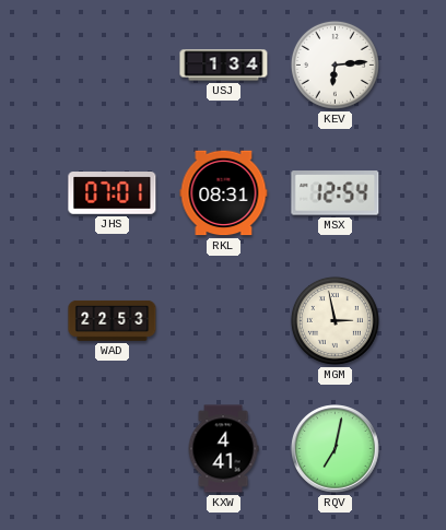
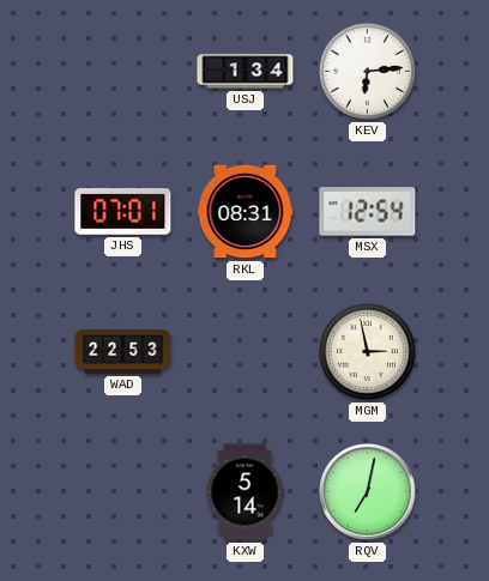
KXW: 4:41 -> 5:14 (244, 492)
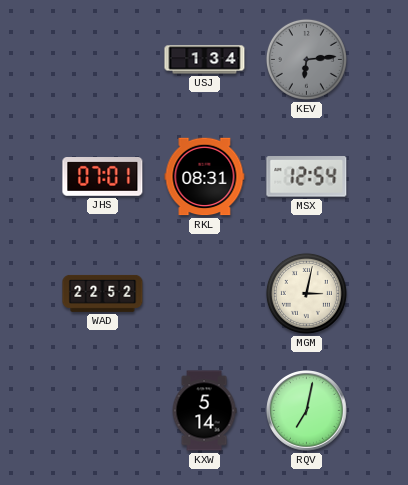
KEV dial: white -> grey (306, 59)
WAD: 22:53 -> 22:52 (103, 293)
MGM: 2:58 -> 3:02 (306, 293)
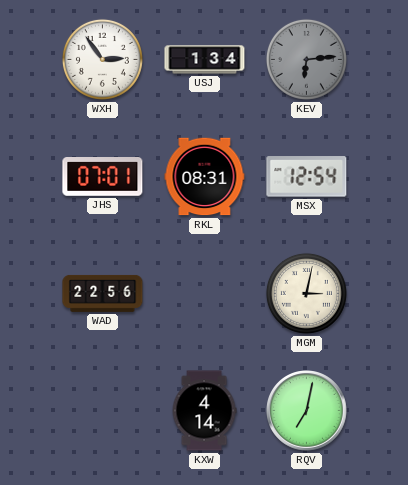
WXH: none -> 2:54 (102, 59)
WAD: 22:52 -> 22:56 (103, 293)
KXW: 5:14 -> 4:14 (204, 411)
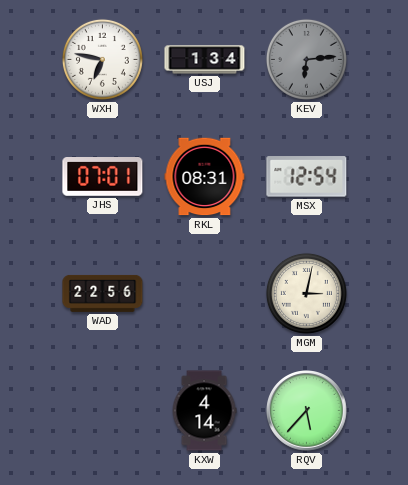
WXH: 2:54 -> 6:47 (102, 59)
RQV: 7:02 -> 5:37 (307, 411)
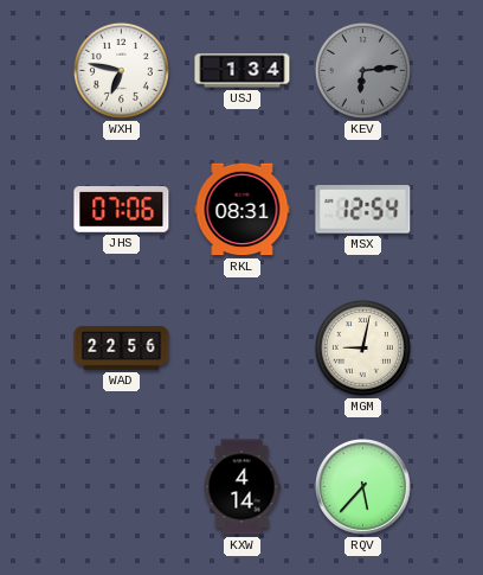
JHS: 07:01 -> 07:06 (122, 210)
MGM: 3:02 -> 9:02 (362, 347)
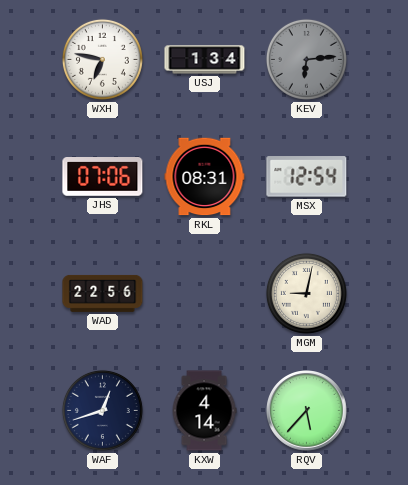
WAF: none -> 12:42 (102, 410)
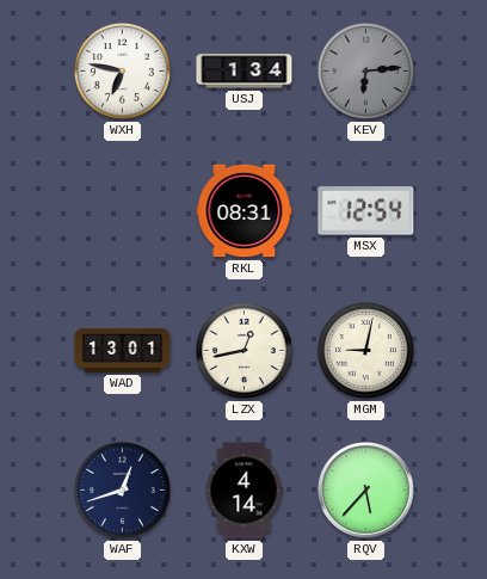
JHS: 07:06 -> none (103, 177)
WAD: 22:56 -> 13:01 (123, 350)
LZX: none -> 12:43 (243, 350)
